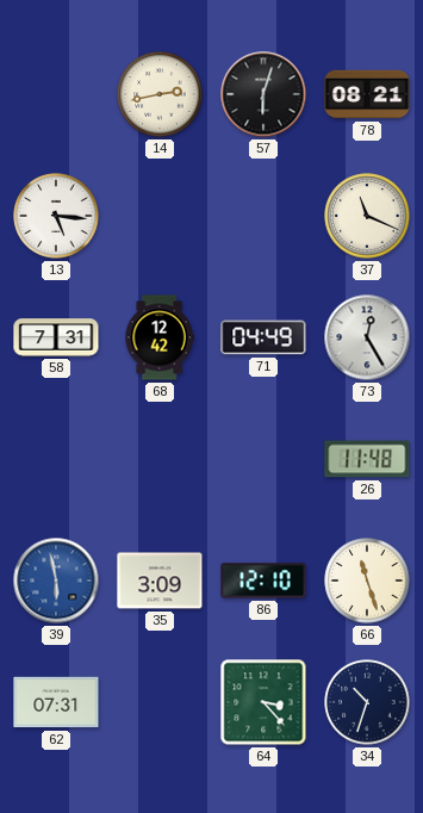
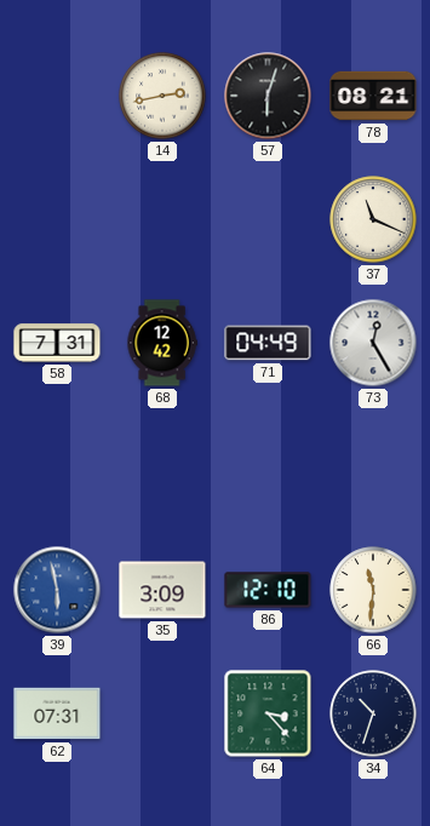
13: 5:16 -> none (56, 216)
26: 11:48 -> none (367, 459)
66: 11:27 -> 11:31 (373, 590)
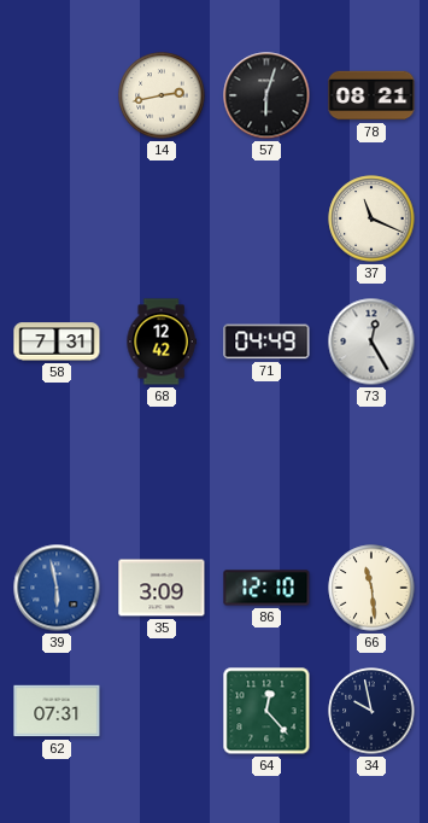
66: 11:31 -> 11:29 (371, 588)
64: 3:23 -> 12:23 (266, 711)
34: 10:33 -> 9:58 (371, 711)
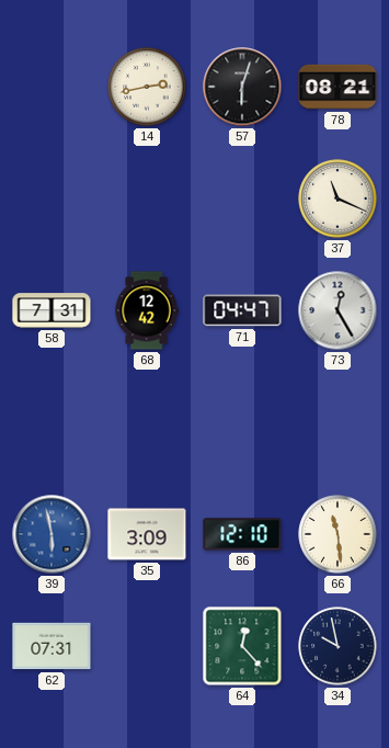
71: 04:49 -> 04:47 (242, 310)
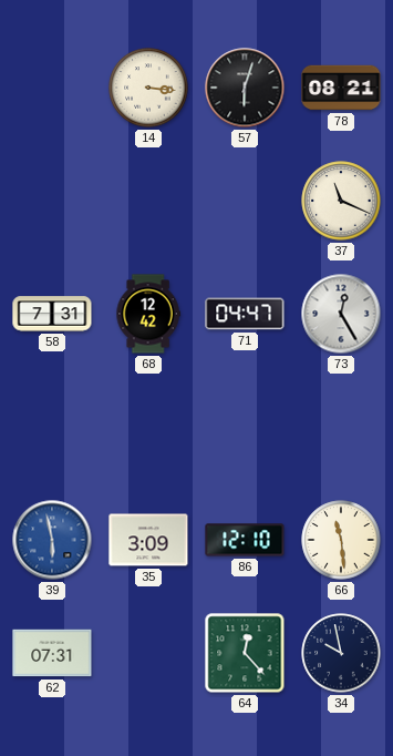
14: 2:43 -> 3:16 (148, 88)
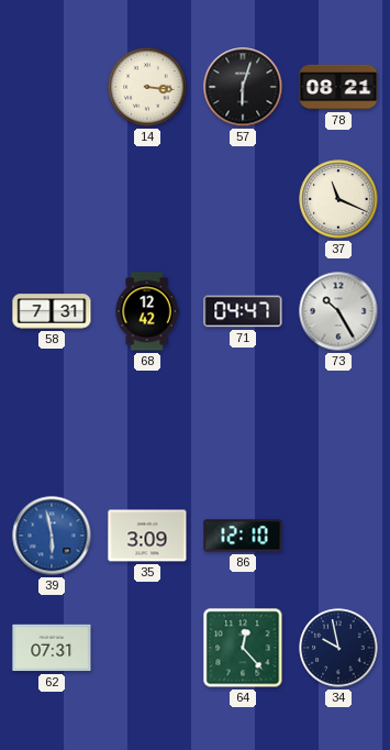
73: 12:25 -> 10:25 (338, 311)
66: 11:29 -> none (341, 540)
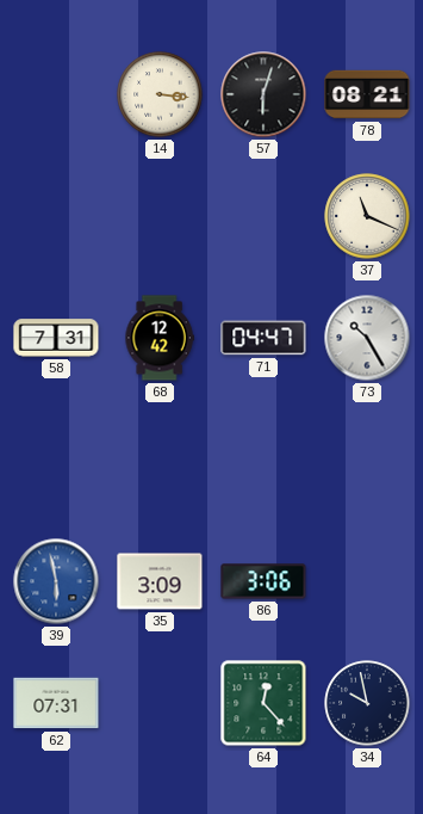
86: 12:10 -> 3:06 (263, 581)
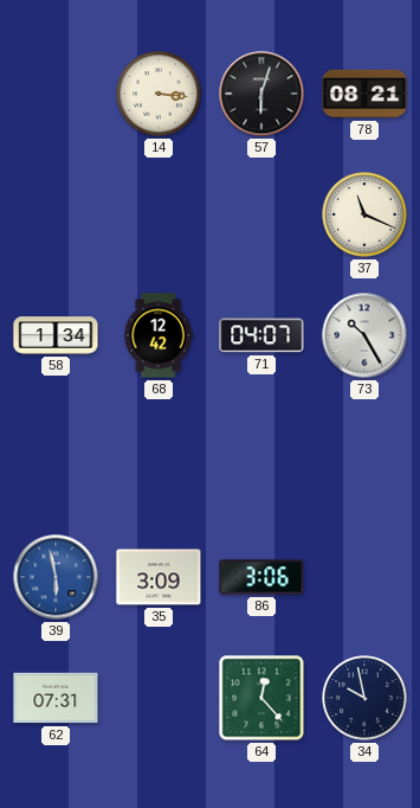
58: 7:31 -> 1:34 (56, 335)
71: 04:47 -> 04:07 (261, 335)
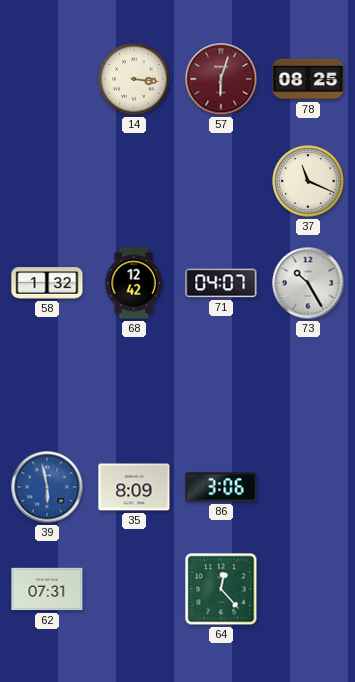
57 dial: black -> burgundy (221, 79)
78: 08:21 -> 08:25 (308, 79)
58: 1:34 -> 1:32 (47, 283)
35: 3:09 -> 8:09 (134, 487)
34: 9:58 -> none (364, 698)
